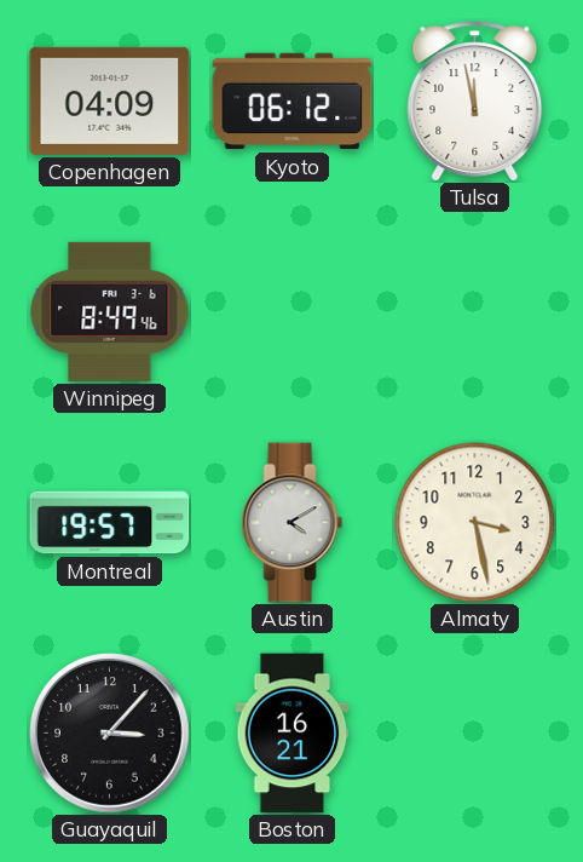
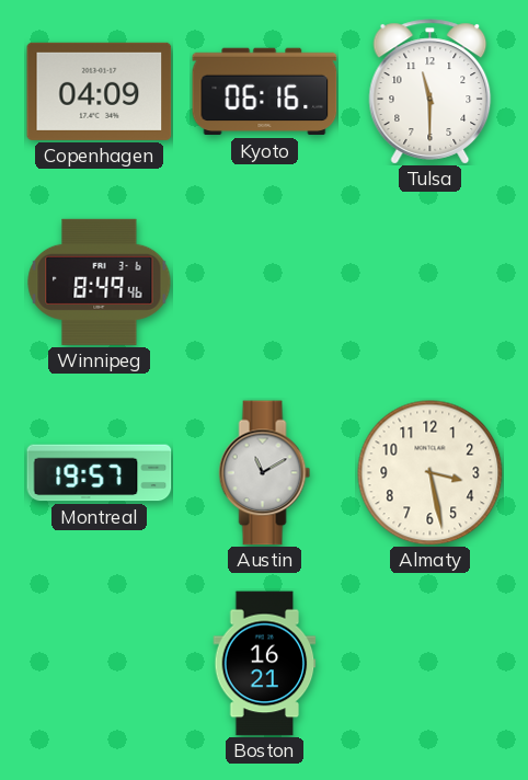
Kyoto: 06:12 -> 06:16 (265, 92)
Tulsa: 11:58 -> 11:30 (431, 92)
Austin: 4:10 -> 11:10 (265, 473)
Guayaquil: 3:07 -> none (110, 734)
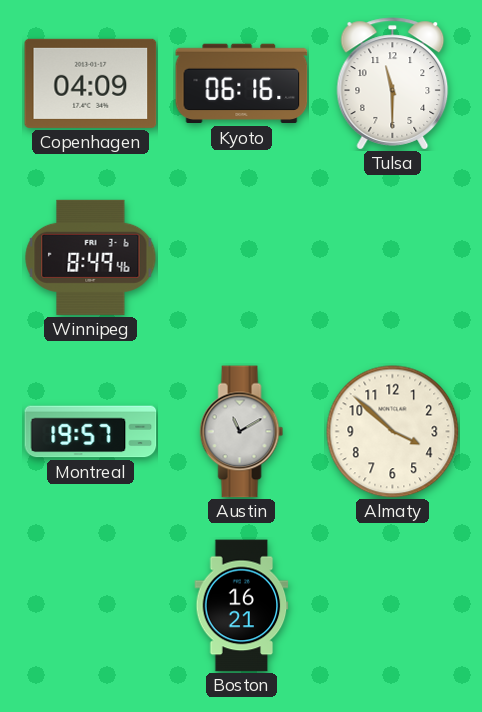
Almaty: 3:28 -> 3:52 (393, 432)
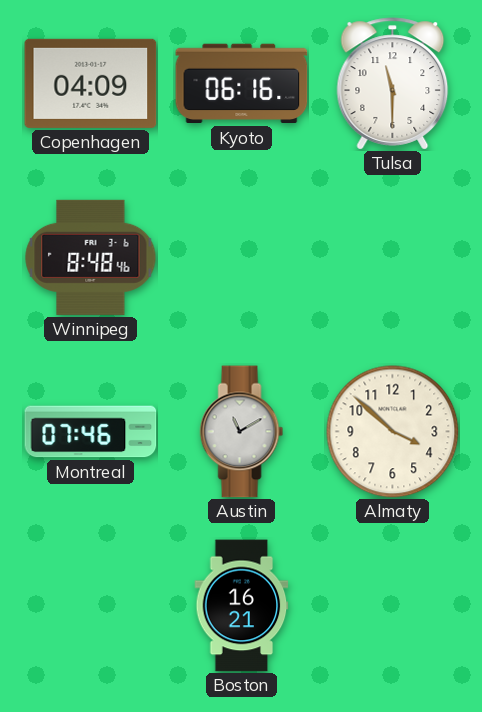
Winnipeg: 8:49 -> 8:48 (91, 257)
Montreal: 19:57 -> 07:46 (91, 432)
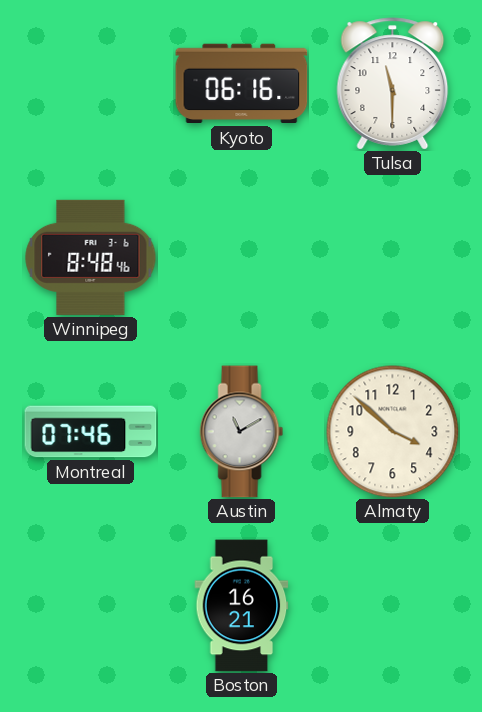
Copenhagen: 04:09 -> none (91, 83)
